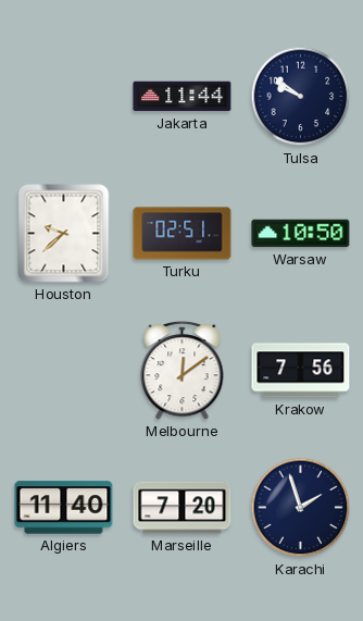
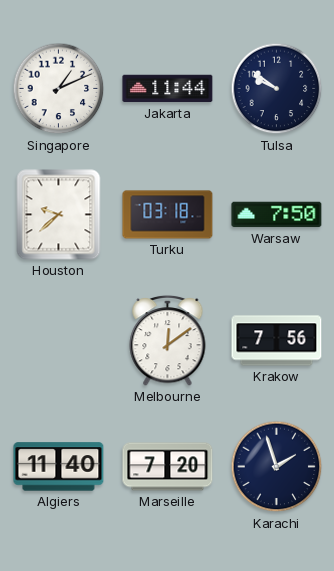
Singapore: none -> 1:11 (59, 89)
Turku: 02:51 -> 03:18 (168, 215)
Warsaw: 10:50 -> 7:50 (277, 215)
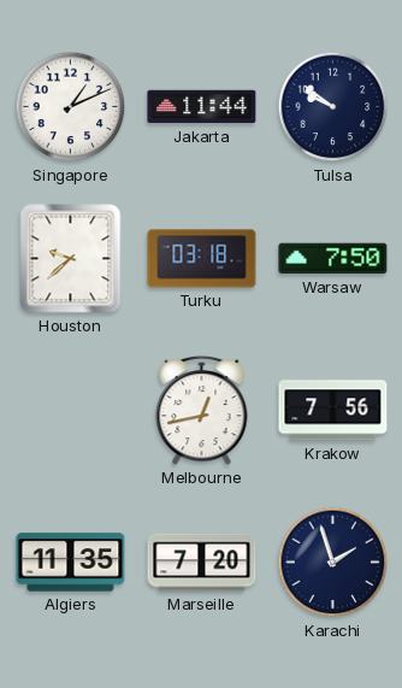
Melbourne: 12:09 -> 12:43 (202, 410)
Algiers: 11:40 -> 11:35 (71, 563)
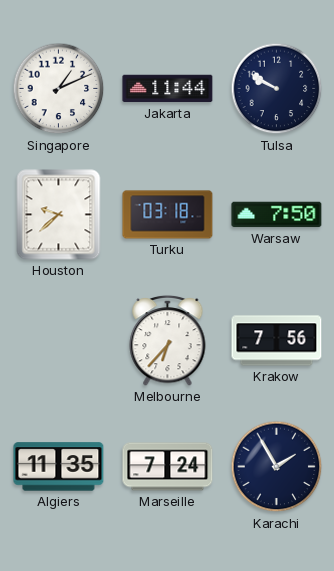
Tulsa: 9:51 -> 9:50 (277, 89)
Melbourne: 12:43 -> 6:37 (168, 340)
Marseille: 7:20 -> 7:24 (168, 467)
Karachi: 1:57 -> 1:55 (277, 467)
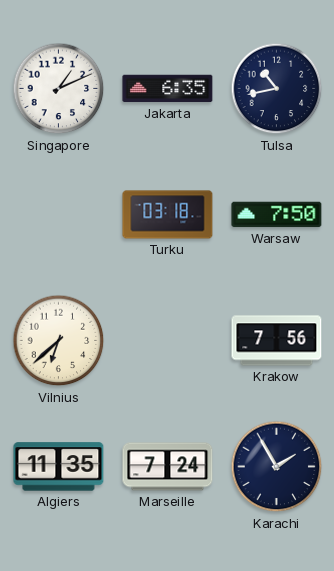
Jakarta: 11:44 -> 6:35 (168, 89)
Tulsa: 9:50 -> 10:43 (277, 89)
Houston: 9:38 -> none (59, 215)
Vilnius: none -> 6:38 (59, 341)
Melbourne: 6:37 -> none (168, 340)
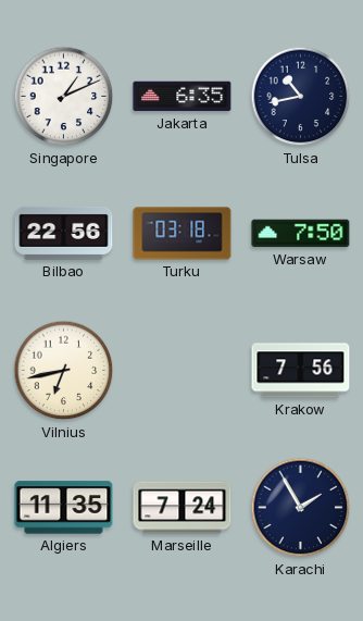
Bilbao: none -> 22:56 (64, 233)
Vilnius: 6:38 -> 6:43 (64, 371)
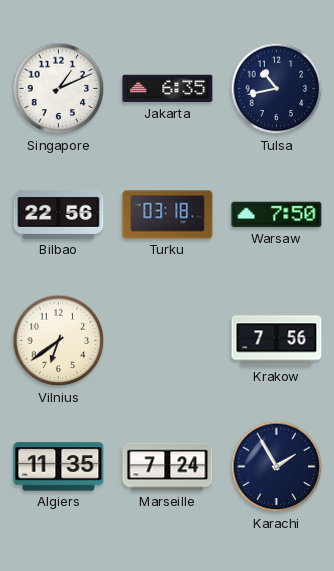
Vilnius: 6:43 -> 6:39 (59, 341)
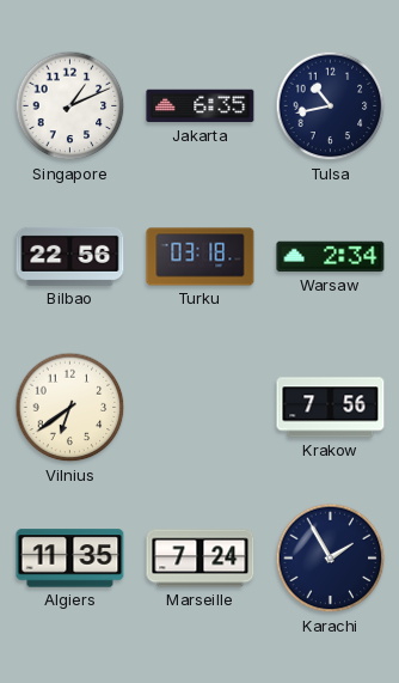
Warsaw: 7:50 -> 2:34 (331, 257)
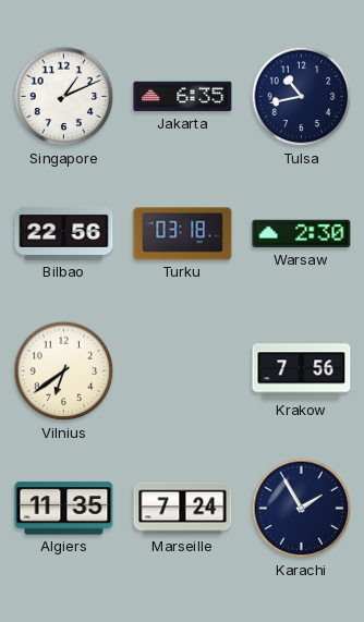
Warsaw: 2:34 -> 2:30 (302, 234)
